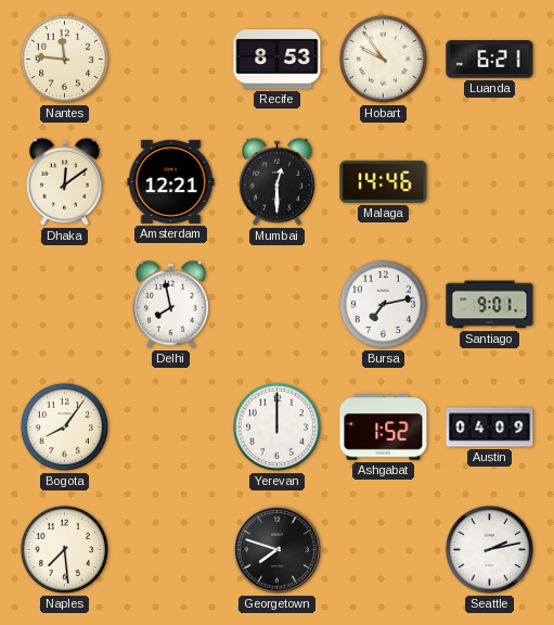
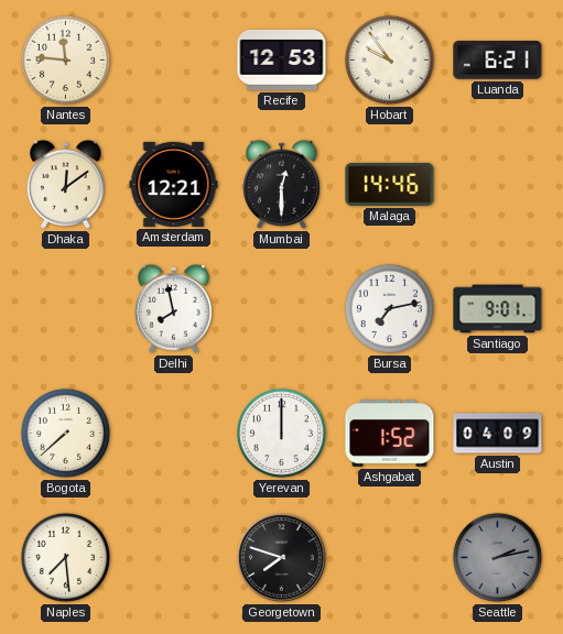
Recife: 8:53 -> 12:53 (282, 59)
Bogota: 8:06 -> 7:38 (65, 433)
Seattle dial: white -> grey (497, 557)
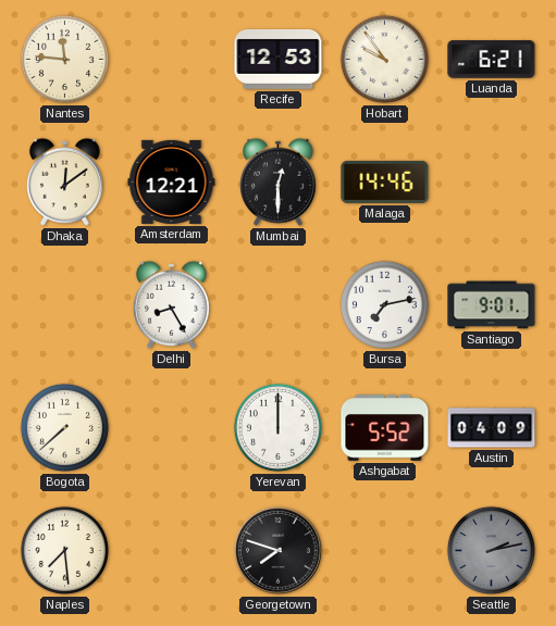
Delhi: 7:58 -> 8:25 (171, 304)
Ashgabat: 1:52 -> 5:52 (385, 428)
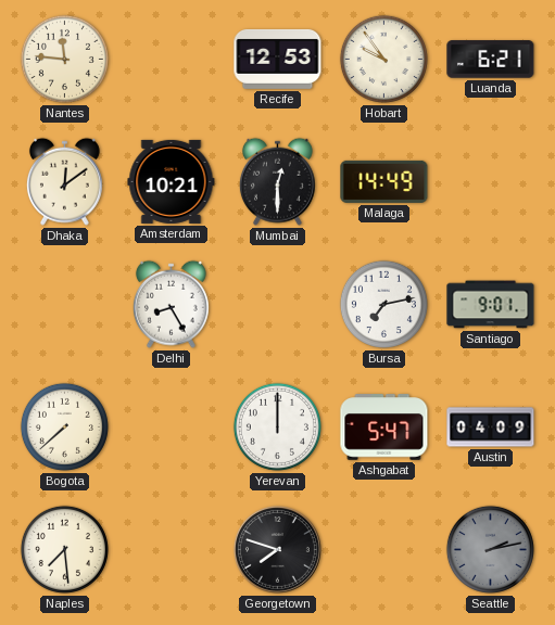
Amsterdam: 12:21 -> 10:21 (172, 181)
Malaga: 14:46 -> 14:49 (384, 181)
Ashgabat: 5:52 -> 5:47 (384, 428)
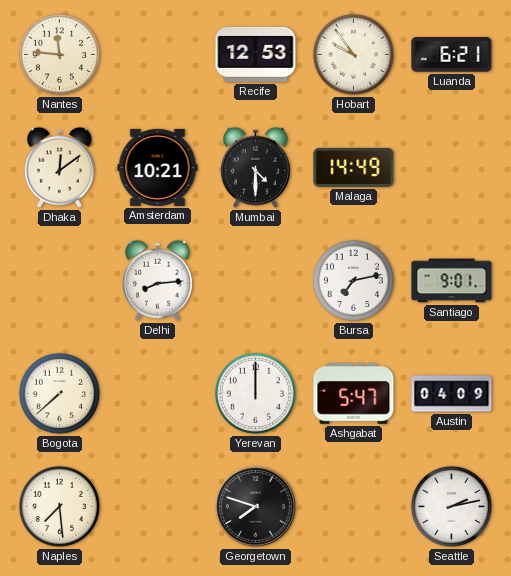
Mumbai: 12:30 -> 4:30 (255, 167)
Delhi: 8:25 -> 8:14 (157, 280)
Seattle dial: grey -> white (451, 506)
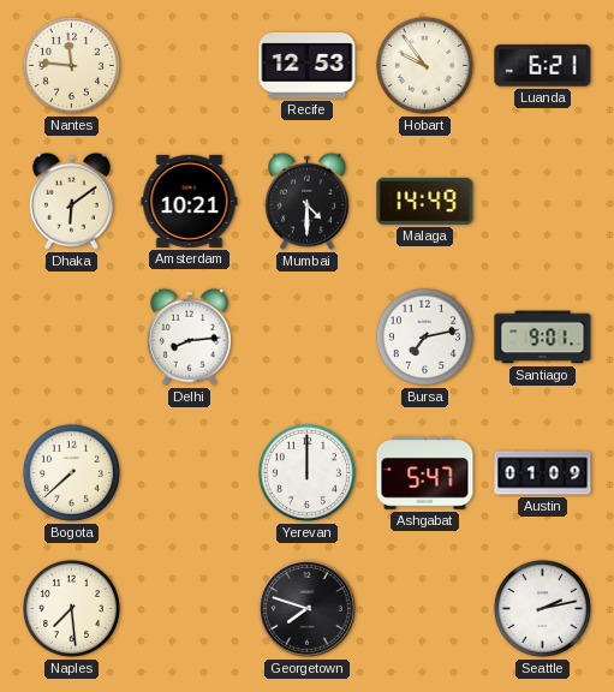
Dhaka: 12:09 -> 6:09 (71, 201)
Austin: 04:09 -> 01:09 (543, 473)
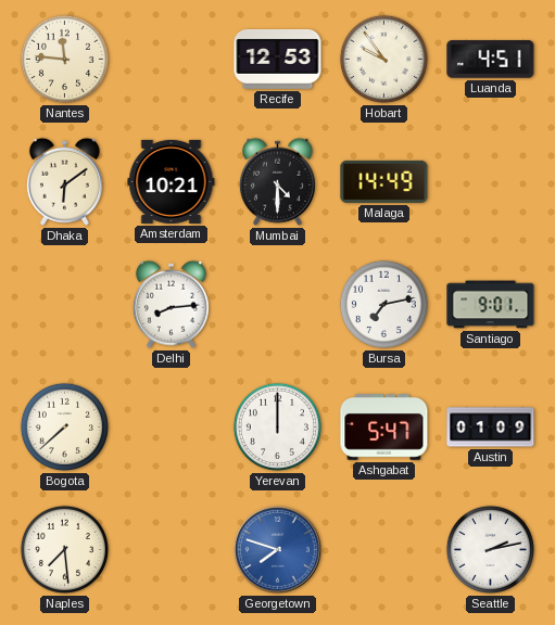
Luanda: 6:21 -> 4:51 (491, 60)
Georgetown dial: black -> blue (277, 549)
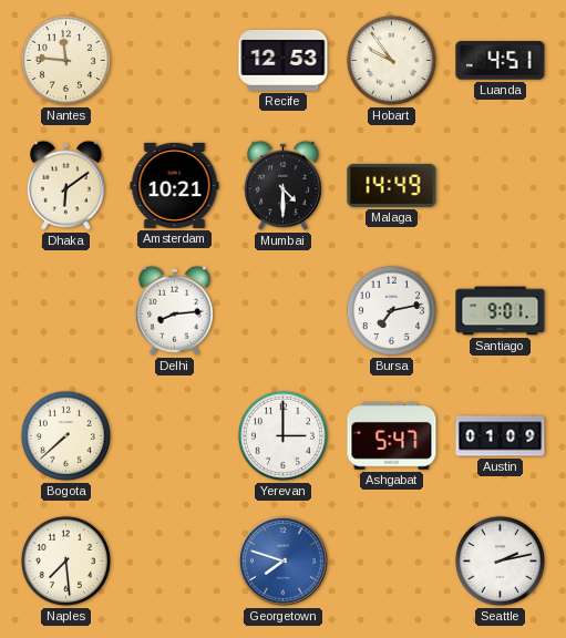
Yerevan: 12:00 -> 3:00 (282, 435)
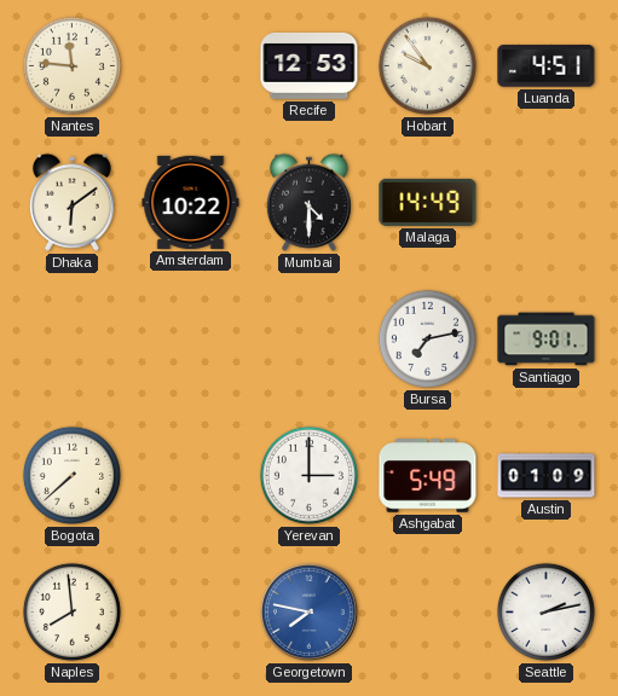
Amsterdam: 10:21 -> 10:22 (191, 202)
Delhi: 8:14 -> none (174, 310)
Ashgabat: 5:47 -> 5:49 (428, 476)
Naples: 7:29 -> 7:59 (71, 611)
Georgetown: 7:48 -> 7:47 (308, 611)
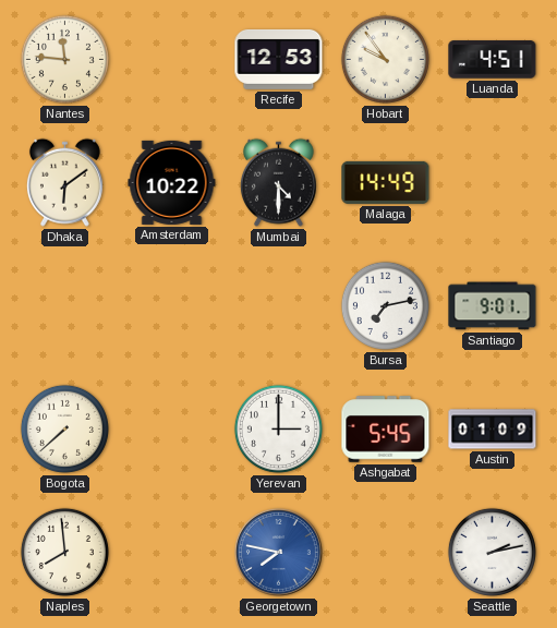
Ashgabat: 5:49 -> 5:45 (386, 430)
